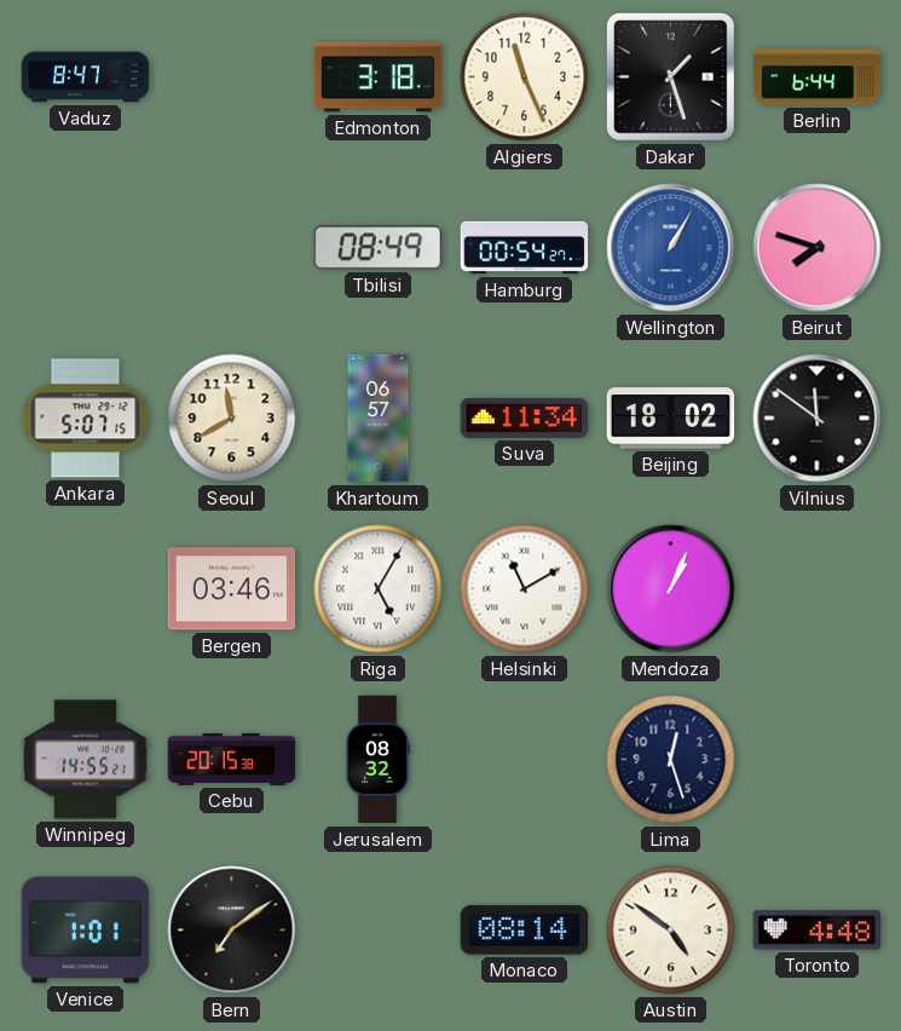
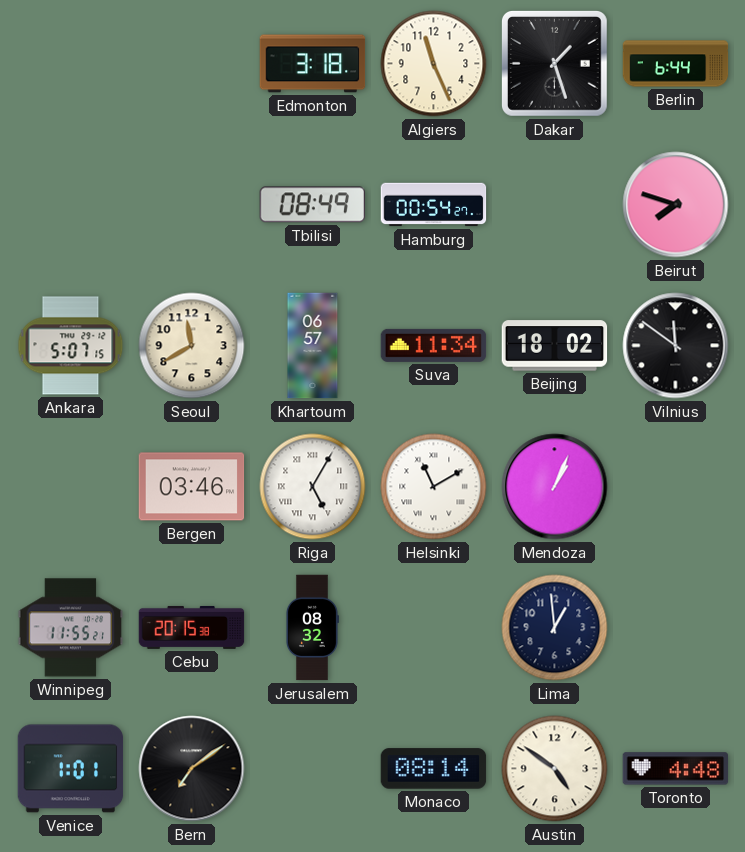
Vaduz: 8:47 -> none (86, 77)
Wellington: 1:05 -> none (671, 248)
Winnipeg: 14:55 -> 11:55 (71, 628)
Lima: 12:27 -> 12:59 (555, 628)
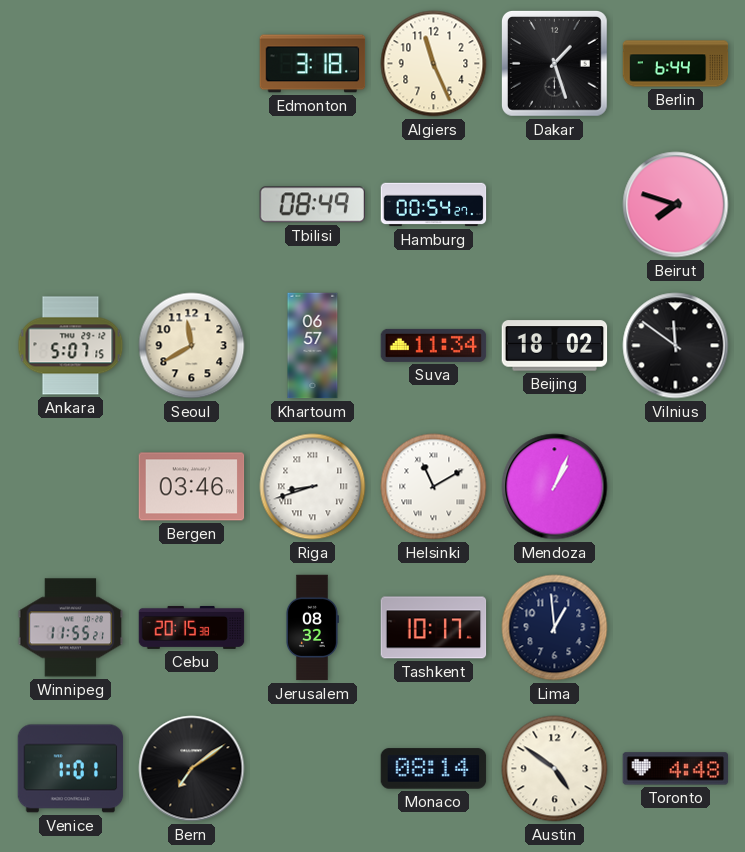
Riga: 5:05 -> 8:42 (313, 487)
Tashkent: none -> 10:17 (434, 628)
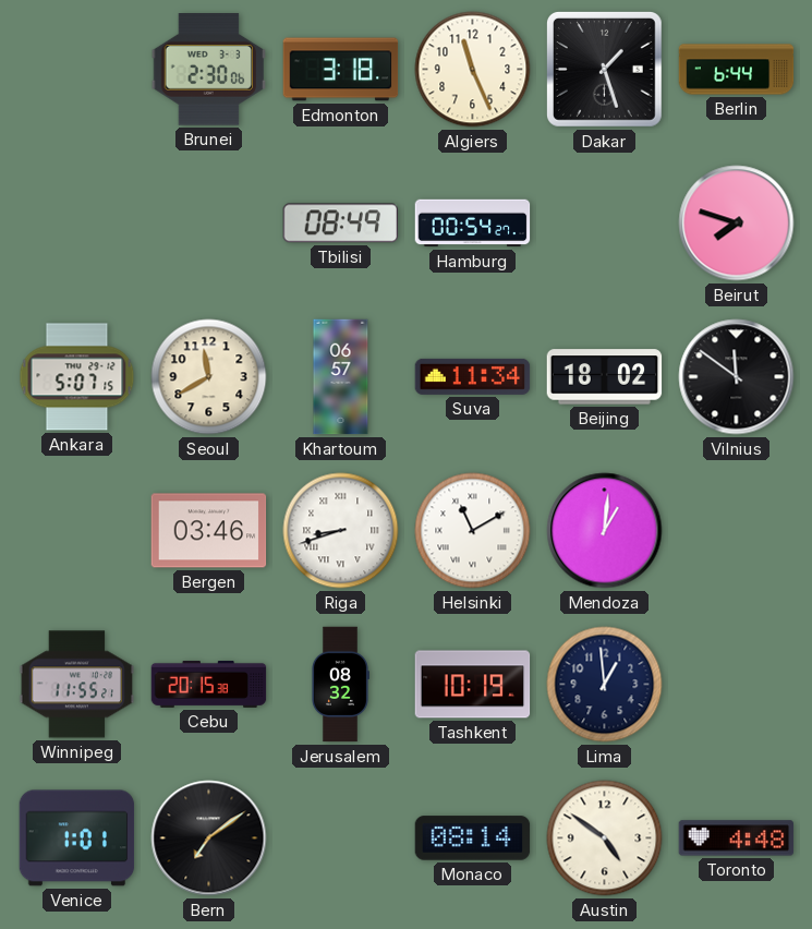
Brunei: none -> 2:30 (209, 70)
Mendoza: 1:04 -> 1:01 (605, 531)
Tashkent: 10:17 -> 10:19 (473, 685)
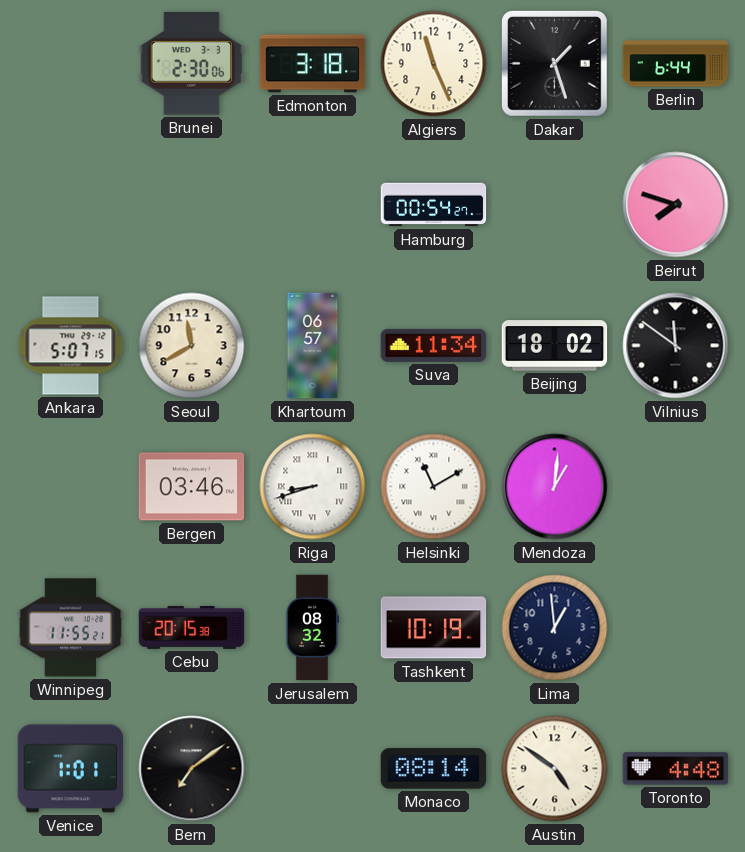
Tbilisi: 08:49 -> none (340, 224)
